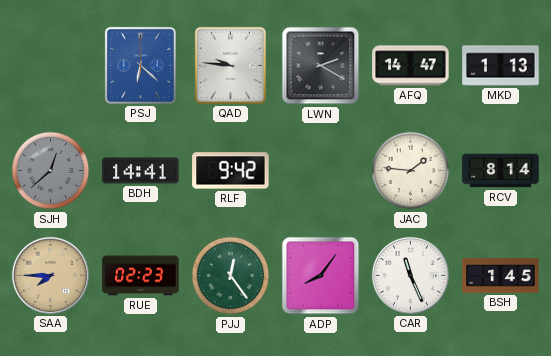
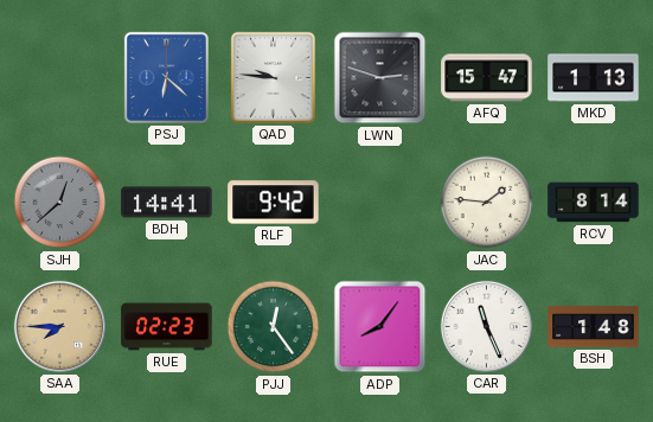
LWN: 2:20 -> 2:48 (380, 78)
AFQ: 14:47 -> 15:47 (487, 78)
BSH: 1:45 -> 1:48 (594, 327)
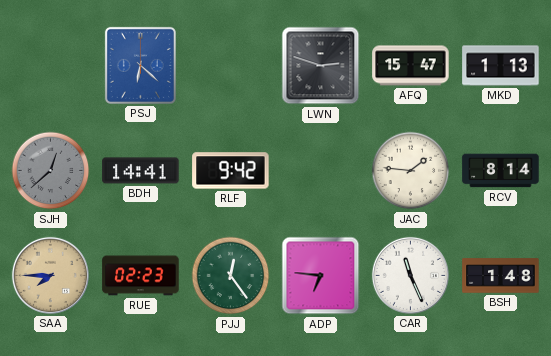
QAD: 9:46 -> none (273, 77)
ADP: 8:06 -> 6:46 (321, 276)
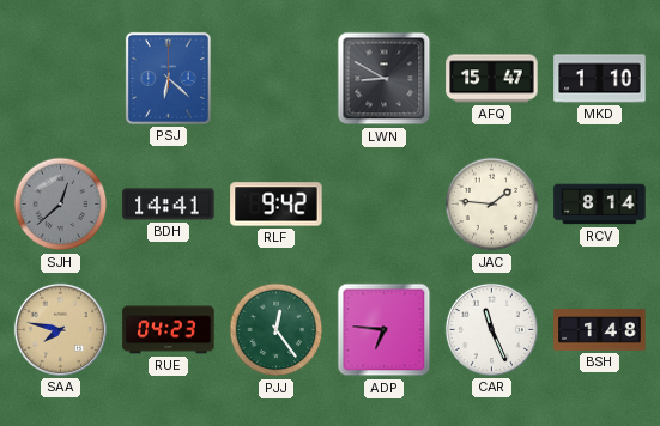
LWN: 2:48 -> 8:50 (385, 79)
MKD: 1:13 -> 1:10 (600, 79)
SAA: 7:45 -> 7:47 (60, 329)
RUE: 02:23 -> 04:23 (169, 330)
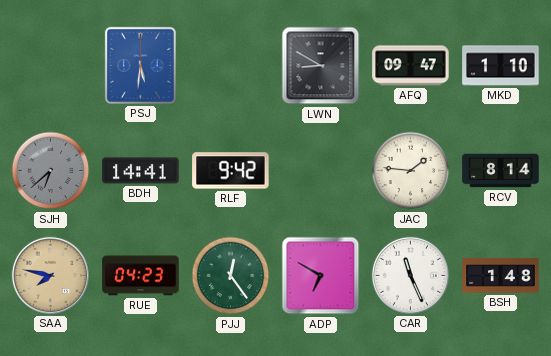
PSJ: 6:22 -> 5:31 (140, 65)
AFQ: 15:47 -> 09:47 (411, 66)
SJH: 12:38 -> 6:38 (51, 171)
ADP: 6:46 -> 6:50 (321, 276)
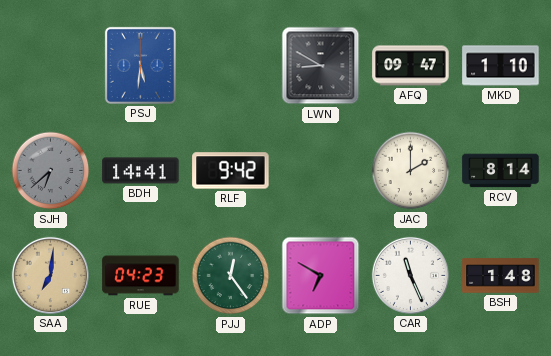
JAC: 1:46 -> 2:00 (411, 171)
SAA: 7:47 -> 7:01 (50, 275)
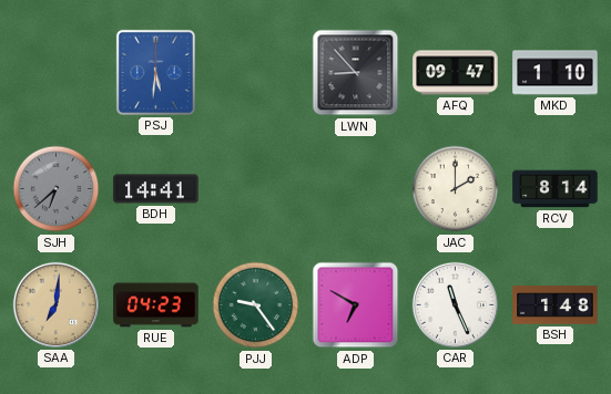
LWN: 8:50 -> 8:53 (356, 73)
RLF: 9:42 -> none (231, 171)
PJJ: 12:24 -> 9:24 (256, 305)
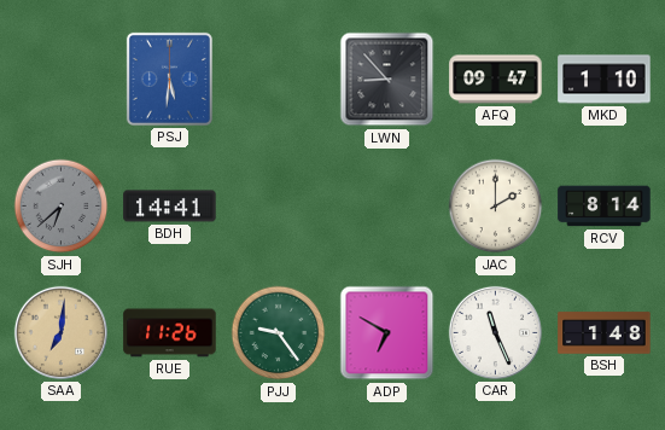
RUE: 04:23 -> 11:26 (170, 333)
